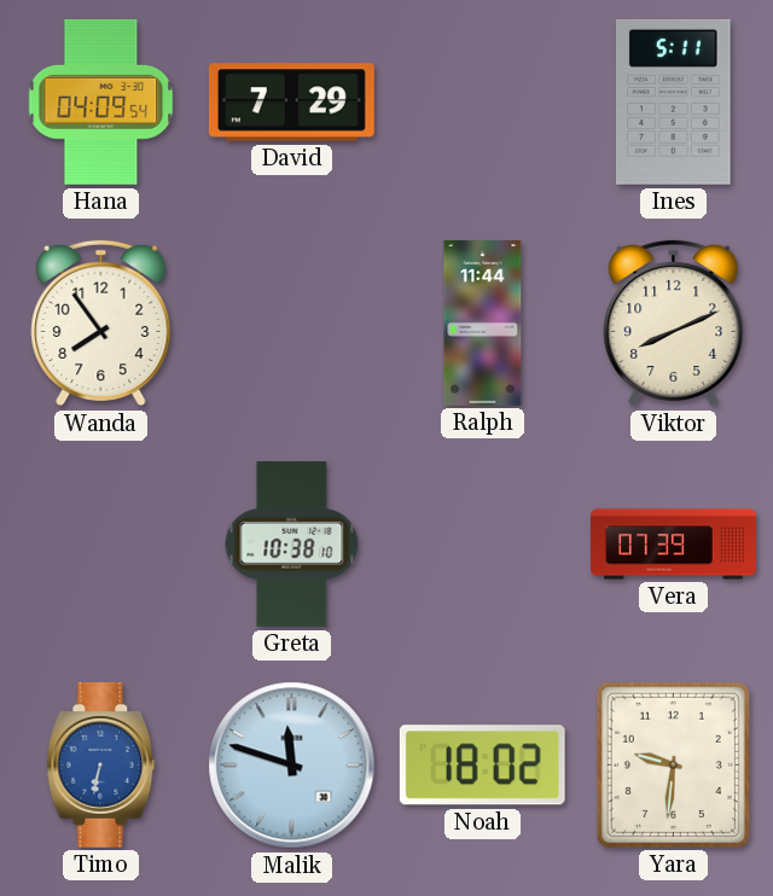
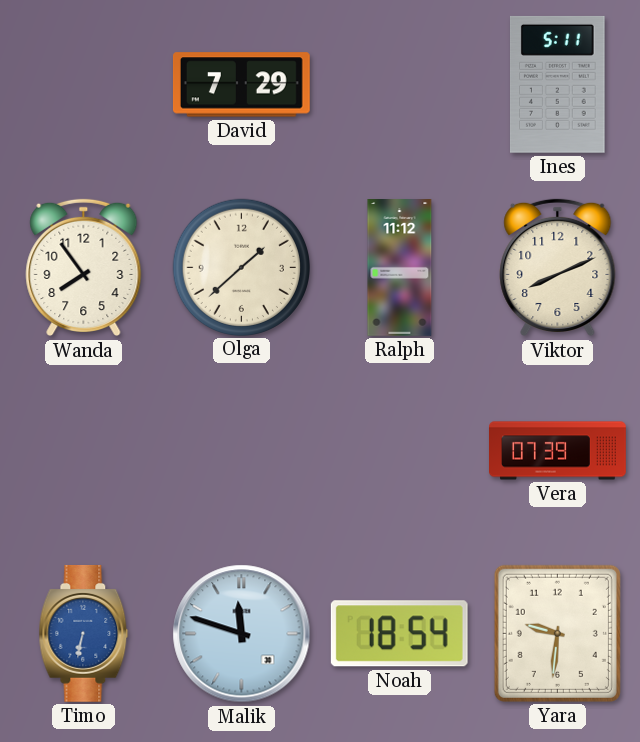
Hana: 04:09 -> none (101, 101)
Olga: none -> 1:38 (241, 267)
Ralph: 11:44 -> 11:12 (400, 268)
Greta: 10:38 -> none (292, 543)
Noah: 18:02 -> 18:54 (399, 634)
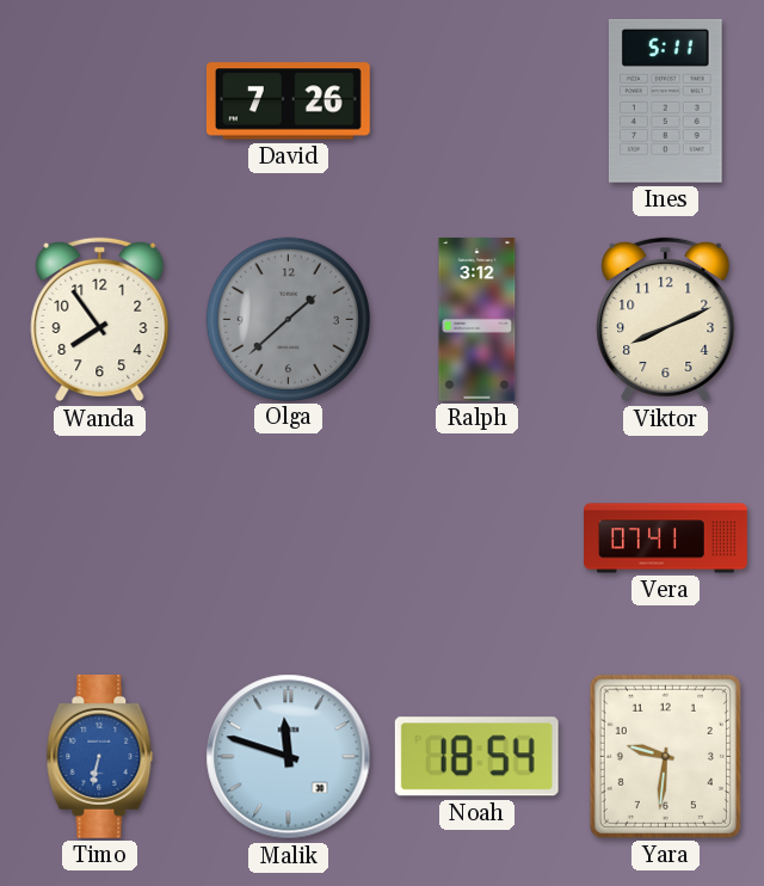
David: 7:29 -> 7:26 (288, 101)
Olga dial: cream -> grey (288, 319)
Ralph: 11:12 -> 3:12 (478, 320)
Vera: 07:39 -> 07:41 (666, 539)
